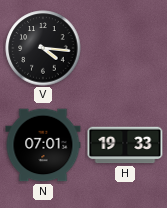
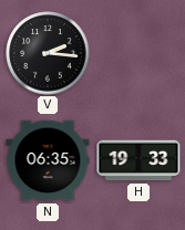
V: 4:16 -> 2:16 (48, 53)
N: 07:01 -> 06:35 (48, 160)
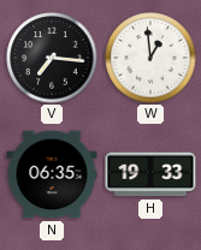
V: 2:16 -> 7:16 (52, 58)
W: none -> 12:59 (150, 58)
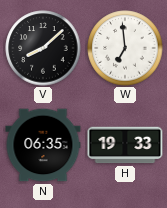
V: 7:16 -> 8:08 (43, 48)
W: 12:59 -> 6:59 (125, 48)
